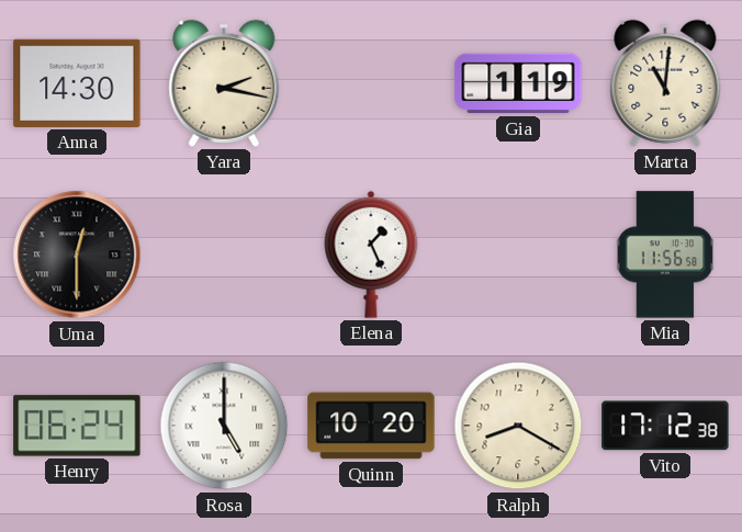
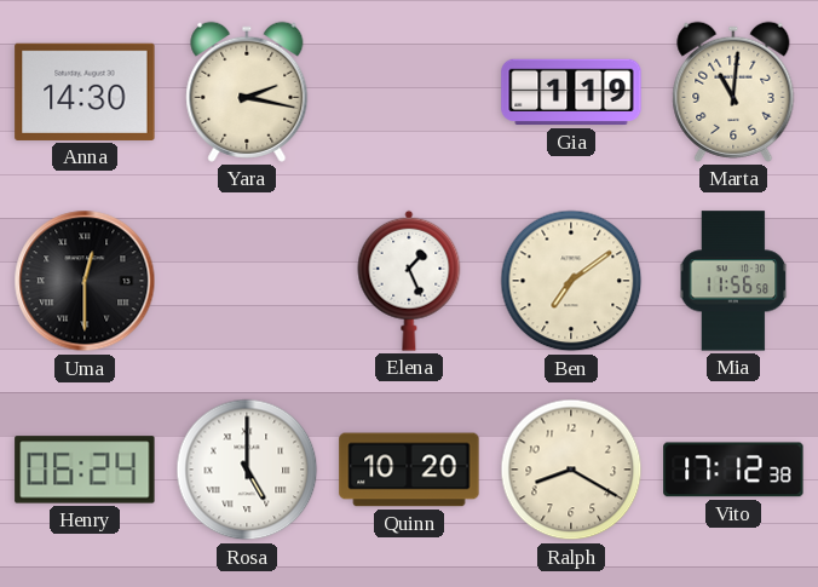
Ben: none -> 7:09 (571, 281)
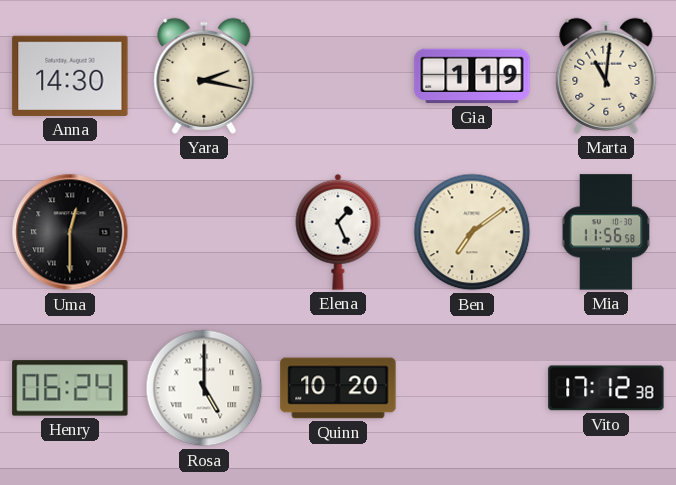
Ralph: 8:20 -> none (571, 470)
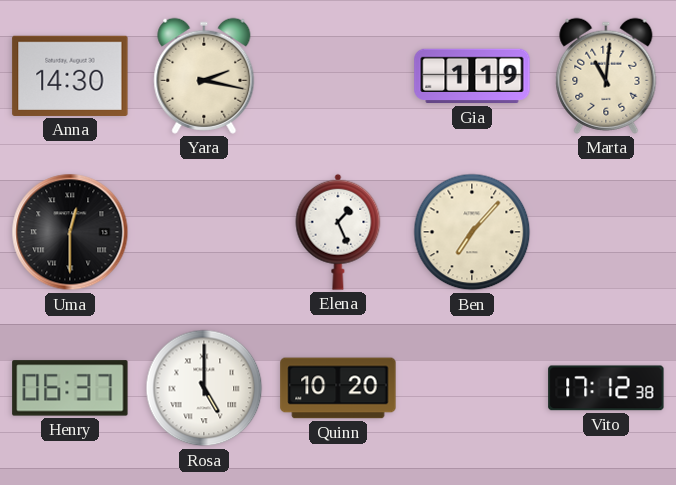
Ben: 7:09 -> 7:07 (472, 232)
Mia: 11:56 -> none (606, 232)
Henry: 06:24 -> 06:37 (70, 388)
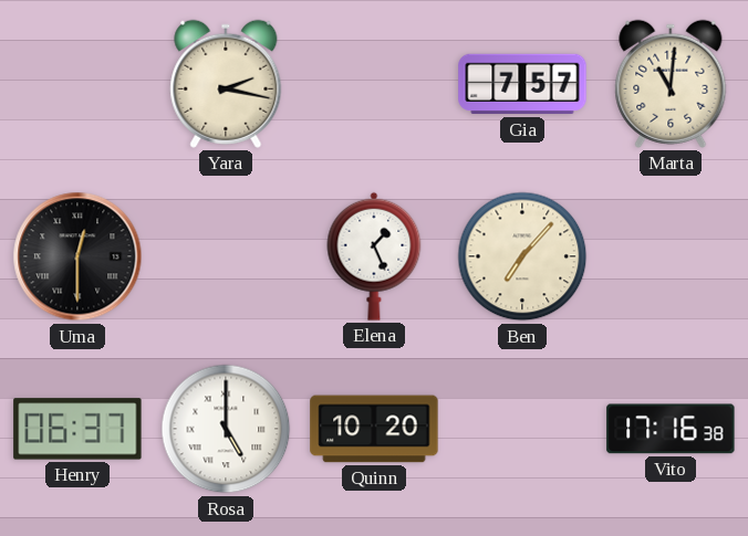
Anna: 14:30 -> none (70, 76)
Gia: 1:19 -> 7:57 (522, 84)
Vito: 17:12 -> 17:16 (671, 429)
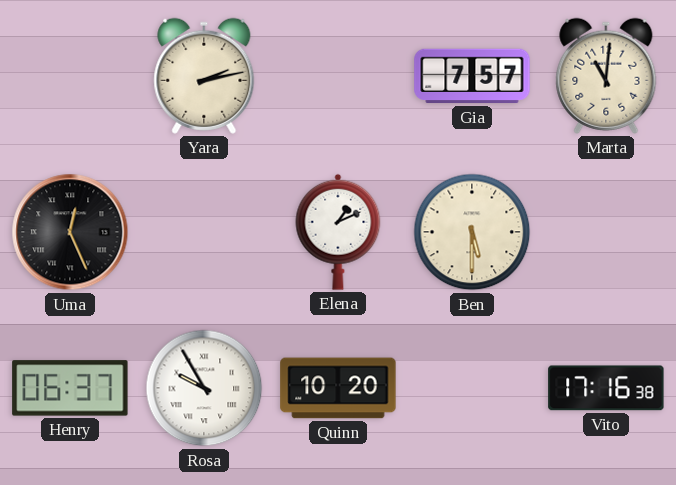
Yara: 2:17 -> 2:13 (204, 76)
Uma: 12:30 -> 12:26 (70, 232)
Elena: 1:26 -> 1:11 (338, 232)
Ben: 7:07 -> 5:30 (472, 232)
Rosa: 5:00 -> 9:55 (204, 388)
